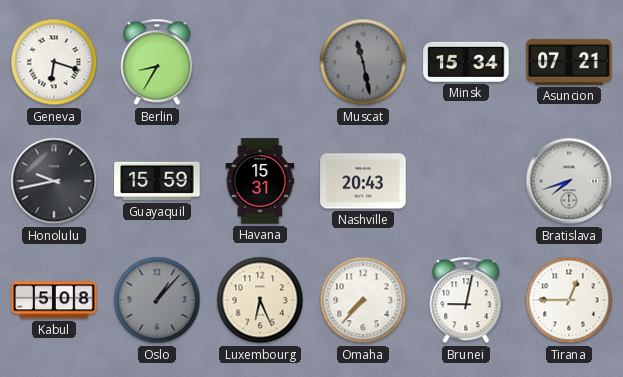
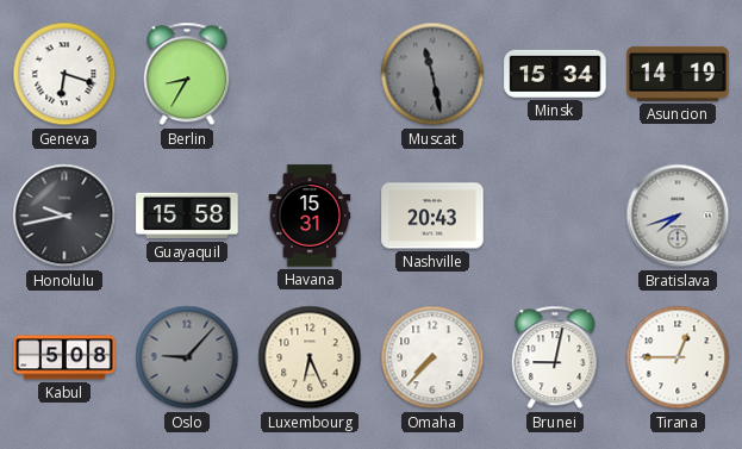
Asuncion: 07:21 -> 14:19 (678, 74)
Guayaquil: 15:59 -> 15:58 (187, 216)
Oslo: 1:07 -> 9:07 (187, 357)
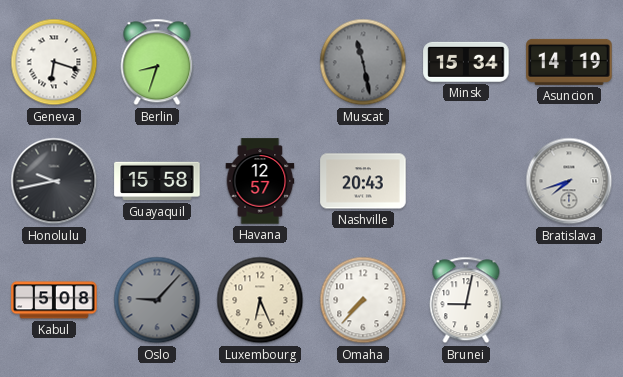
Berlin: 8:35 -> 8:33 (157, 62)
Havana: 15:31 -> 12:57 (260, 181)
Tirana: 12:45 -> none (678, 357)
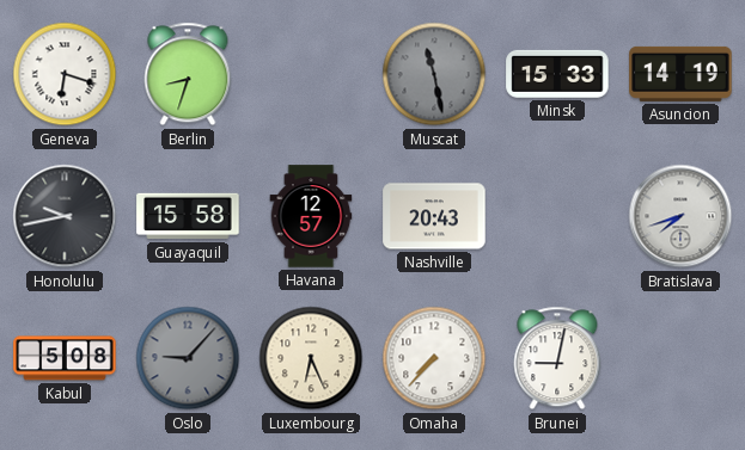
Minsk: 15:34 -> 15:33 (557, 74)
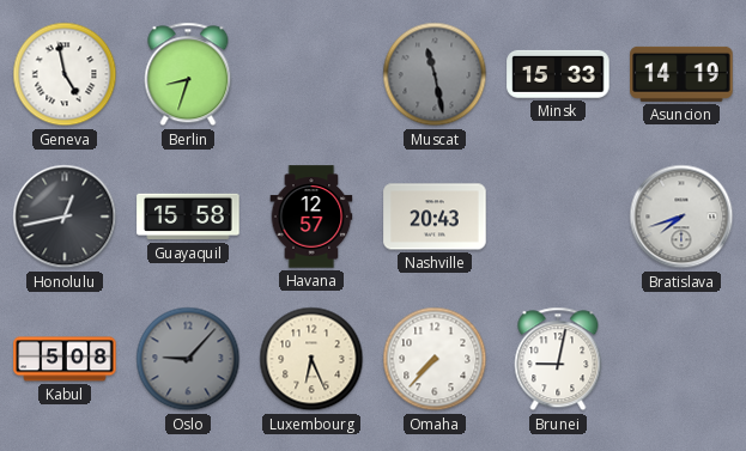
Geneva: 6:18 -> 4:58 (65, 74)
Honolulu: 9:43 -> 12:43 (65, 217)
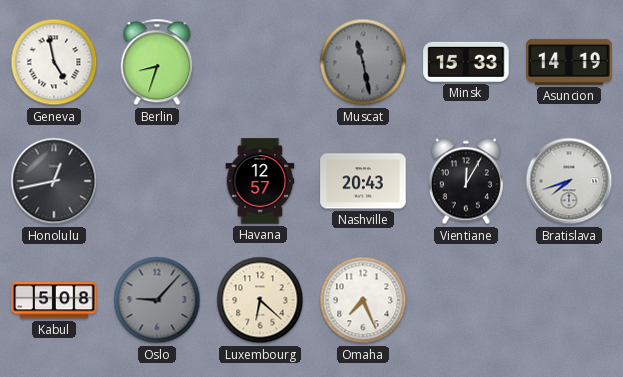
Guayaquil: 15:58 -> none (188, 217)
Vientiane: none -> 12:05 (466, 181)
Luxembourg: 6:26 -> 6:22 (260, 300)
Omaha: 7:37 -> 7:26 (363, 300)
Brunei: 9:02 -> none (558, 359)
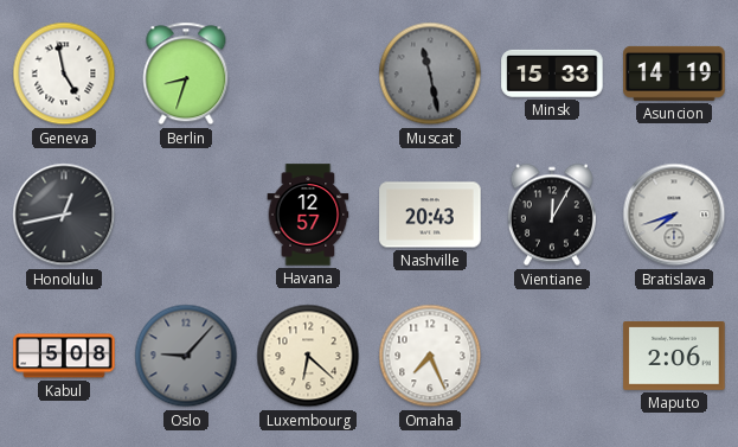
Maputo: none -> 2:06 (674, 357)
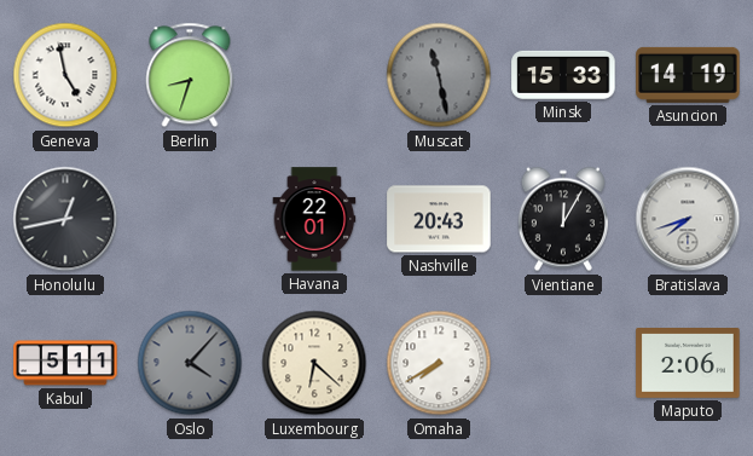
Havana: 12:57 -> 22:01 (314, 219)
Kabul: 5:08 -> 5:11 (65, 363)
Oslo: 9:07 -> 4:07 (190, 363)
Omaha: 7:26 -> 7:40 (439, 363)
